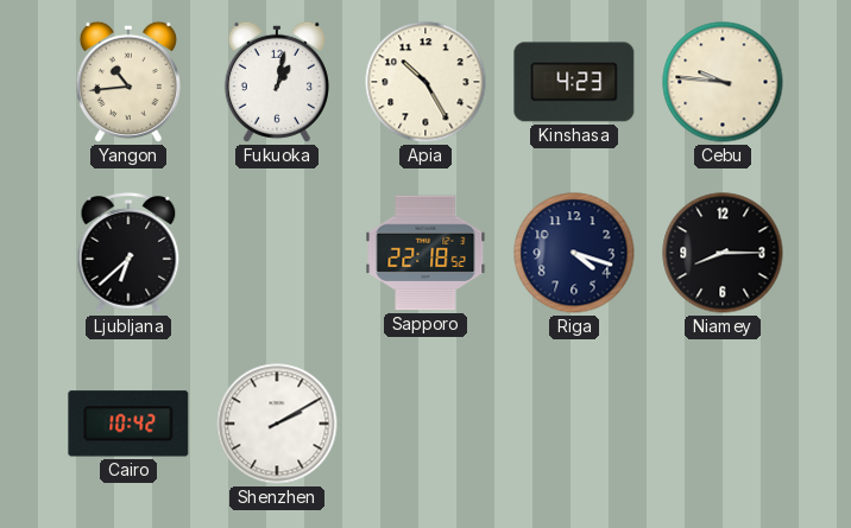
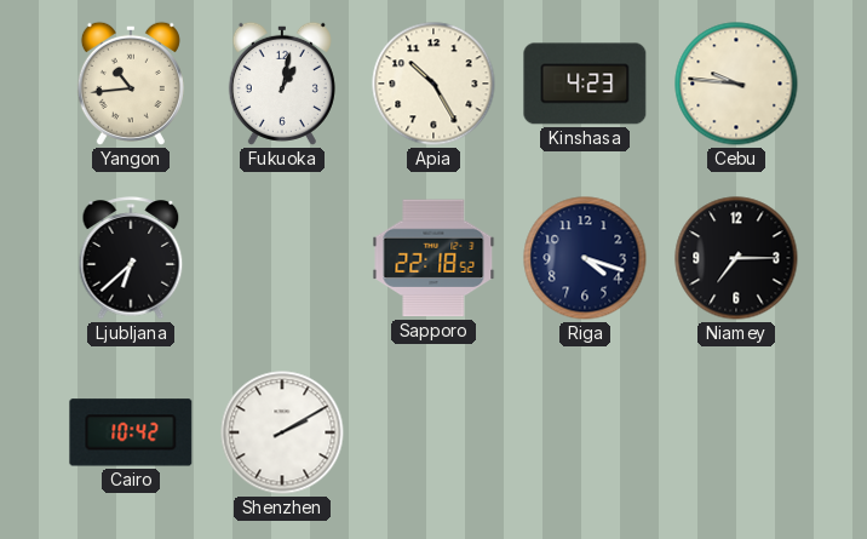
Niamey: 8:15 -> 7:15 (736, 258)
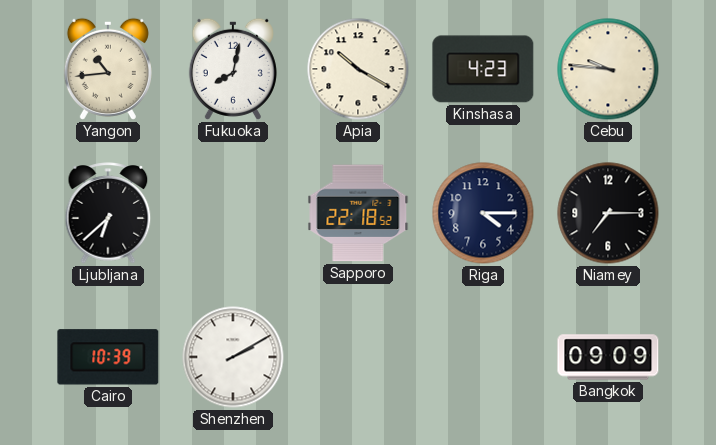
Fukuoka: 1:02 -> 8:02 (233, 69)
Apia: 10:25 -> 10:20 (358, 69)
Riga: 4:18 -> 4:15 (483, 213)
Cairo: 10:42 -> 10:39 (108, 357)
Bangkok: none -> 09:09 (608, 357)
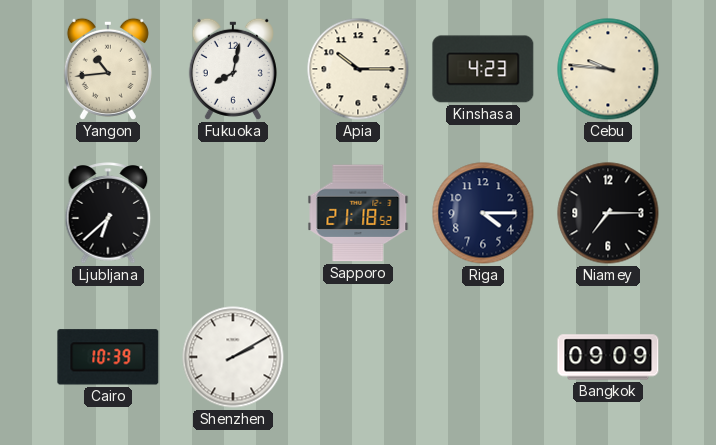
Apia: 10:20 -> 10:15 (358, 69)
Sapporo: 22:18 -> 21:18 (358, 213)
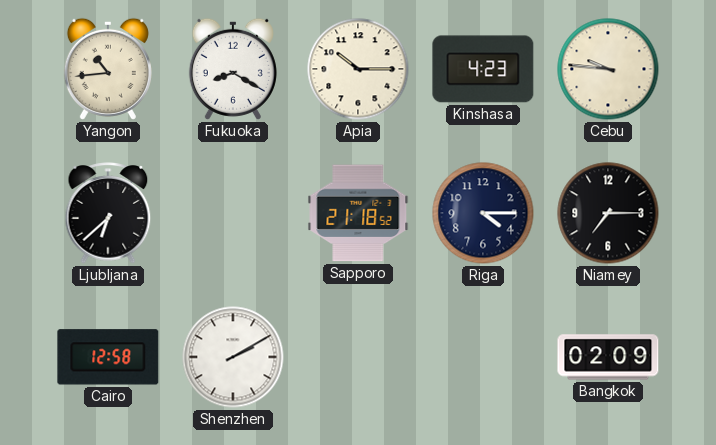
Fukuoka: 8:02 -> 8:20 (233, 69)
Cairo: 10:39 -> 12:58 (108, 357)
Bangkok: 09:09 -> 02:09 (608, 357)
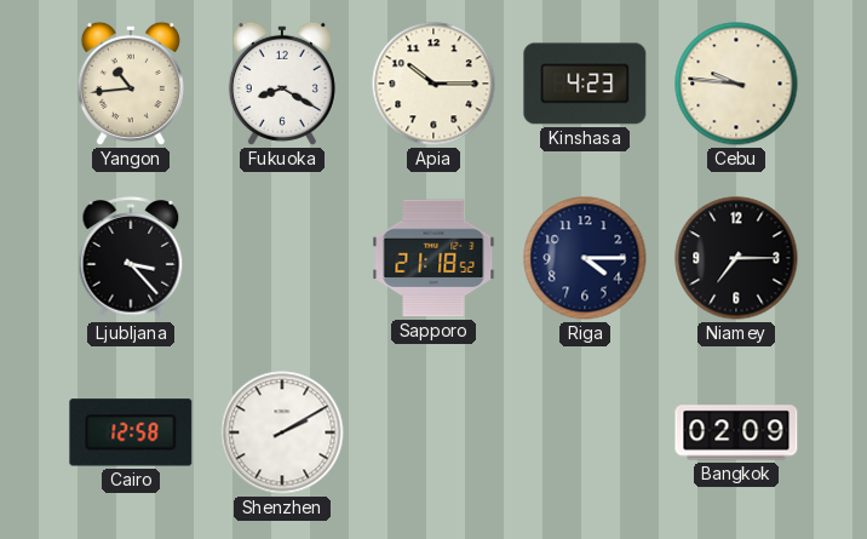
Ljubljana: 6:38 -> 3:23 (131, 258)
